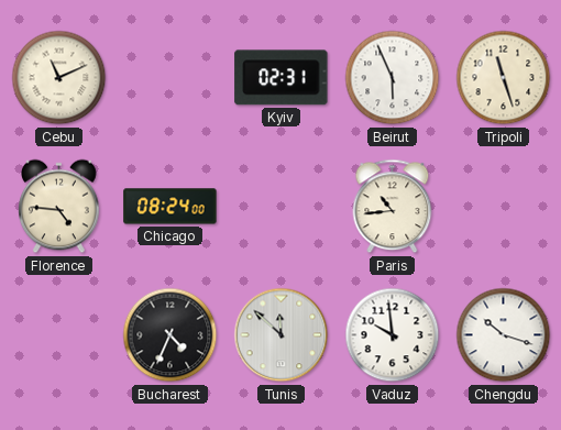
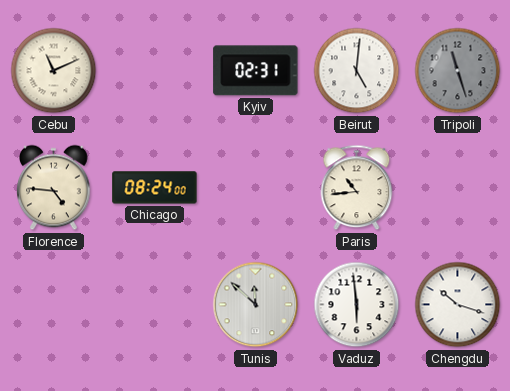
Beirut: 5:56 -> 5:01 (357, 71)
Tripoli dial: cream -> grey (458, 71)
Bucharest: 4:34 -> none (170, 335)
Vaduz: 9:59 -> 5:59 (357, 305)
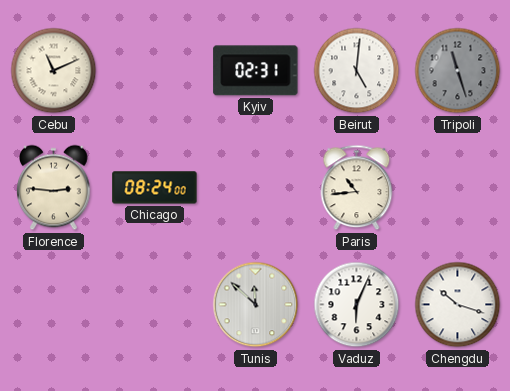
Florence: 4:46 -> 2:46 (54, 188)
Vaduz: 5:59 -> 6:04 (357, 305)
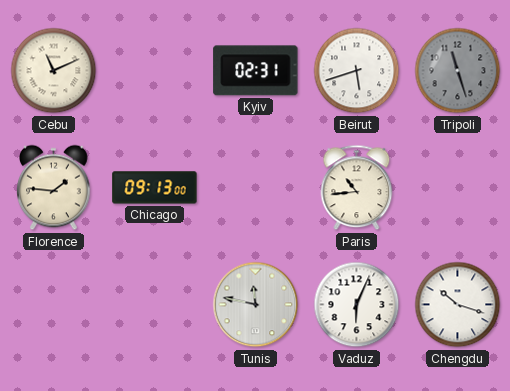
Beirut: 5:01 -> 5:42 (357, 71)
Florence: 2:46 -> 1:46 (54, 188)
Chicago: 08:24 -> 09:13 (155, 188)
Tunis: 11:52 -> 11:47 (256, 305)
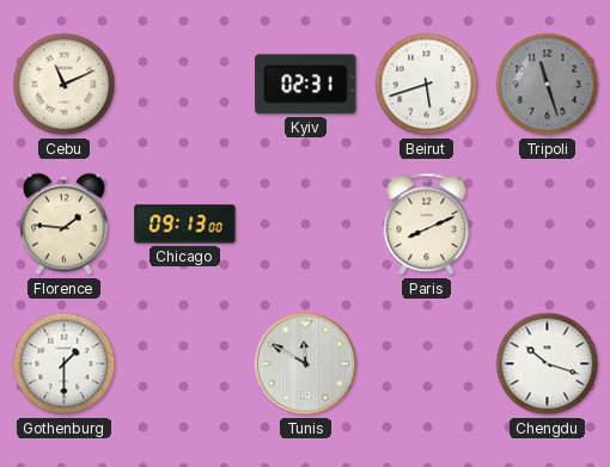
Paris: 10:44 -> 8:11 (427, 225)
Gothenburg: none -> 1:30 (65, 364)
Tunis: 11:47 -> 11:50 (306, 364)
Vaduz: 6:04 -> none (357, 305)
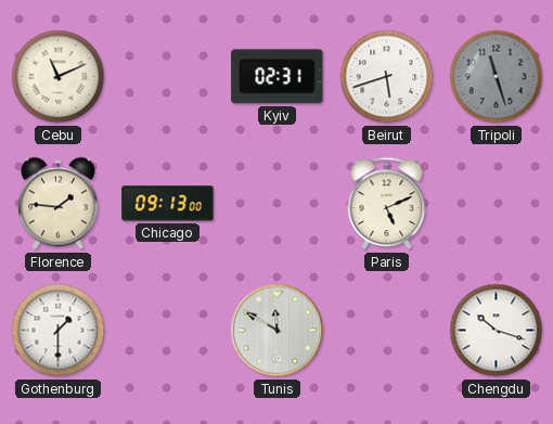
Paris: 8:11 -> 5:11 (387, 204)
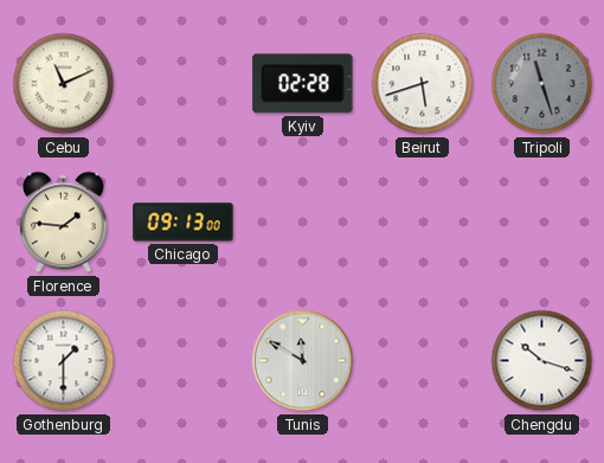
Kyiv: 02:31 -> 02:28 (303, 84)
Paris: 5:11 -> none (387, 204)
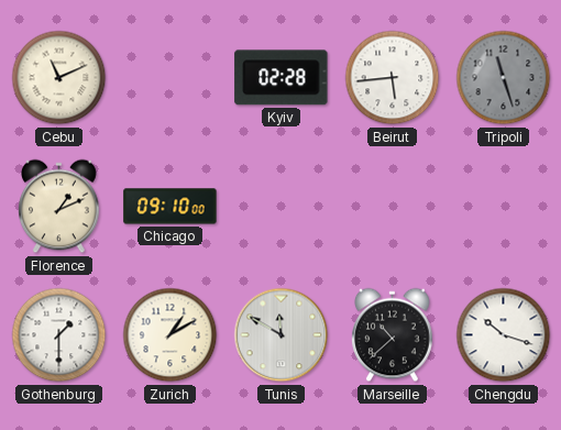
Beirut: 5:42 -> 5:44 (393, 78)
Florence: 1:46 -> 1:11 (59, 207)
Chicago: 09:13 -> 09:10 (170, 207)
Zurich: none -> 1:10 (170, 335)
Marseille: none -> 10:38 (393, 335)
